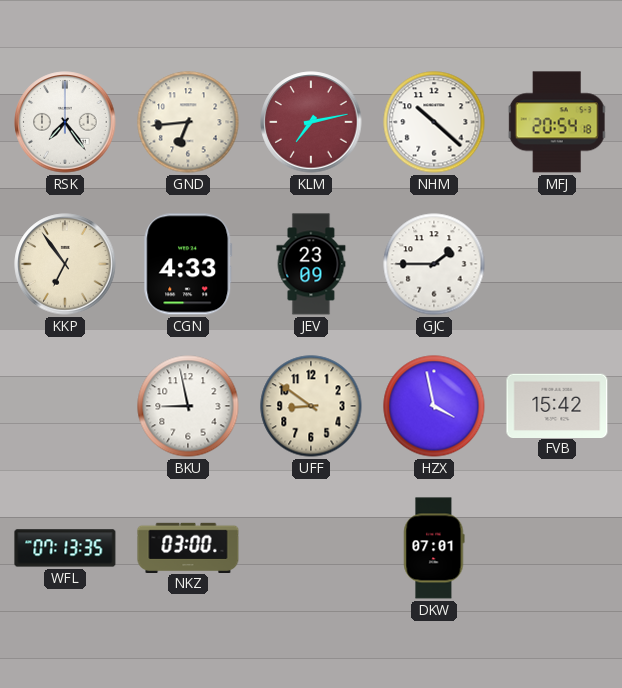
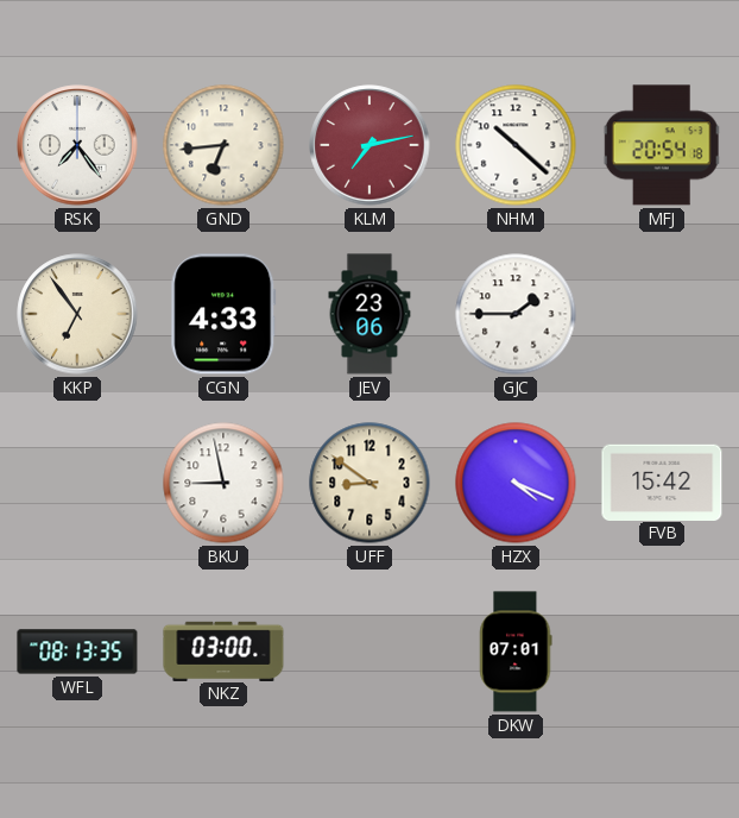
JEV: 23:09 -> 23:06 (369, 314)
HZX: 3:58 -> 4:19 (516, 483)
WFL: 07:13 -> 08:13 (77, 652)
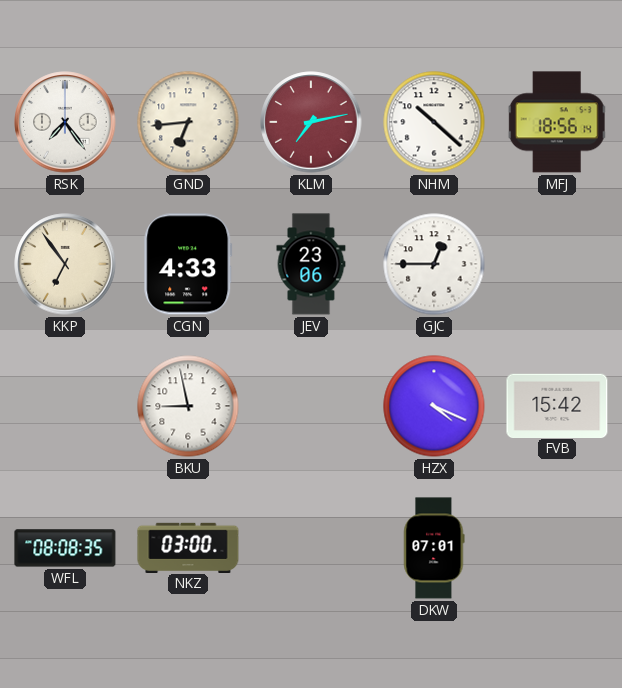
MFJ: 20:54 -> 18:56 (557, 122)
GJC: 1:45 -> 12:45 (434, 264)
UFF: 8:51 -> none (369, 483)
WFL: 08:13 -> 08:08 (65, 548)
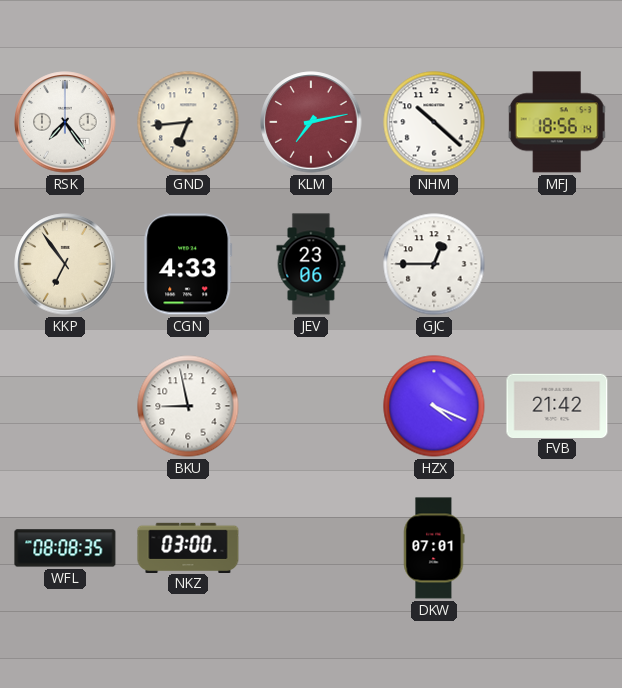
FVB: 15:42 -> 21:42 (557, 405)
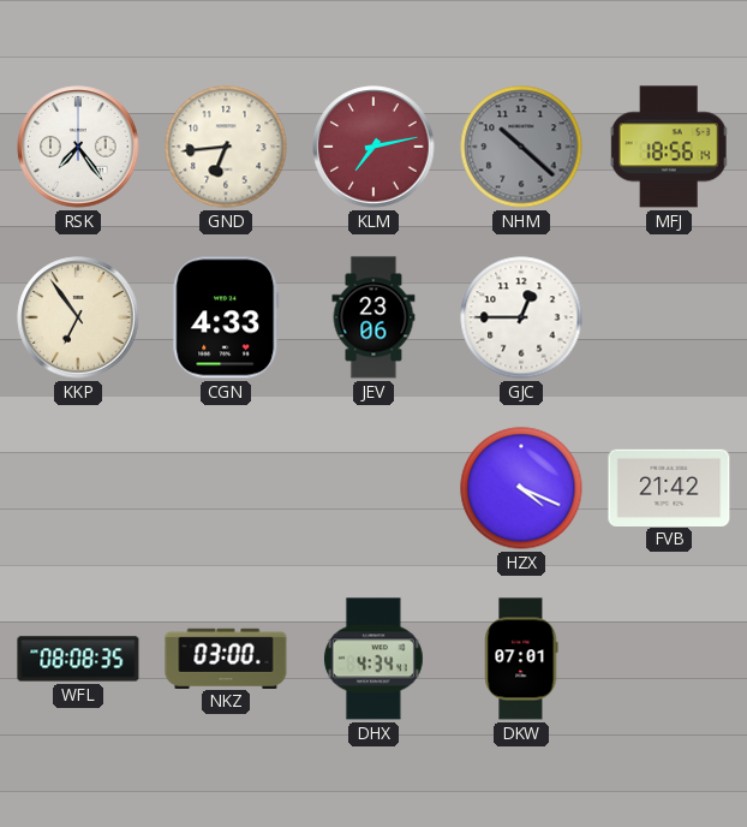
NHM dial: white -> grey (521, 147)
BKU: 8:58 -> none (188, 406)
DHX: none -> 4:34 (374, 659)
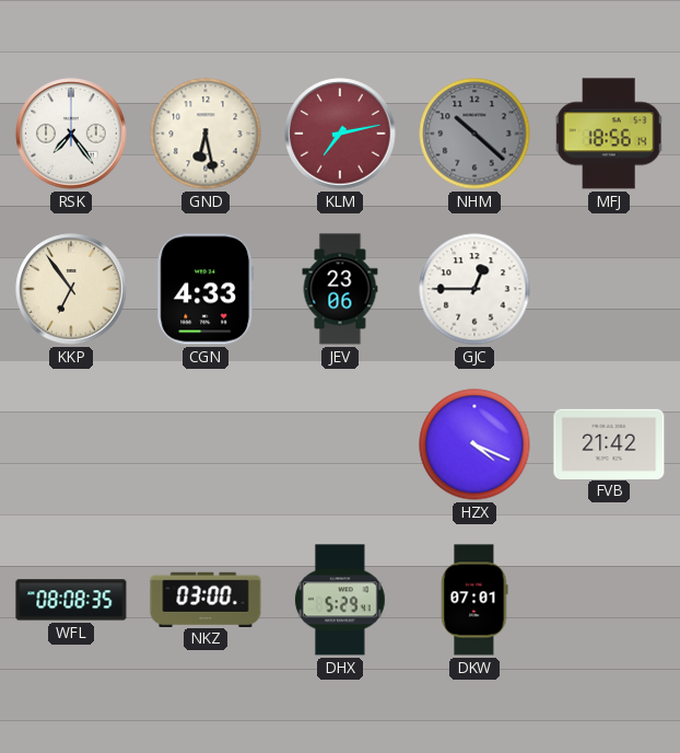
GND: 6:44 -> 6:28 (206, 134)
DHX: 4:34 -> 5:29 (340, 600)
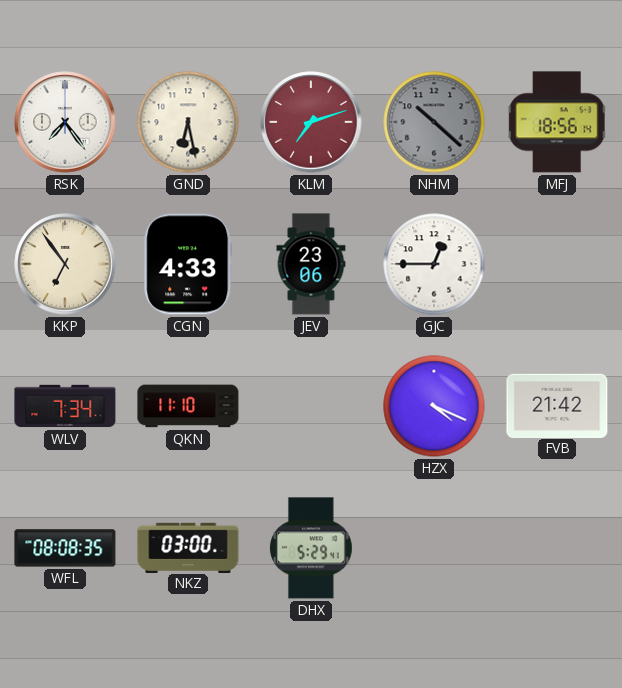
KLM: 7:13 -> 7:12 (311, 122)
WLV: none -> 7:34 (65, 406)
QKN: none -> 11:10 (188, 406)
DKW: 07:01 -> none (474, 600)
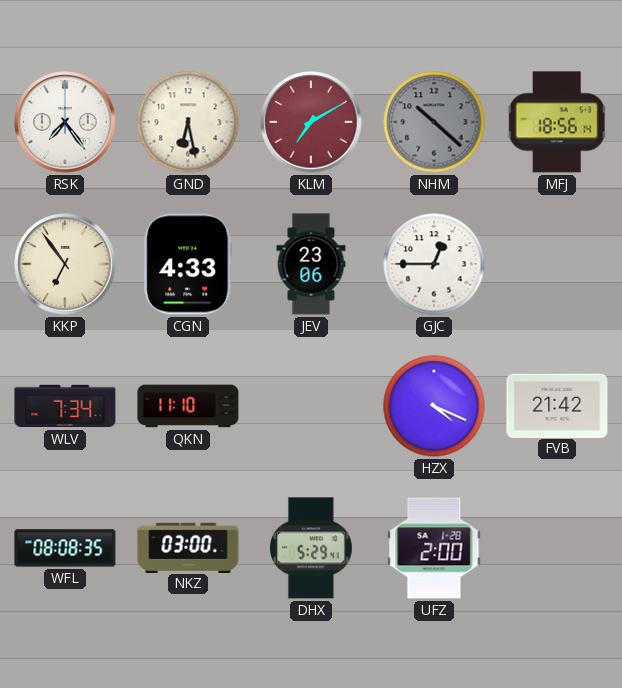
KLM: 7:12 -> 7:10 (311, 122)
UFZ: none -> 2:00 (434, 548)
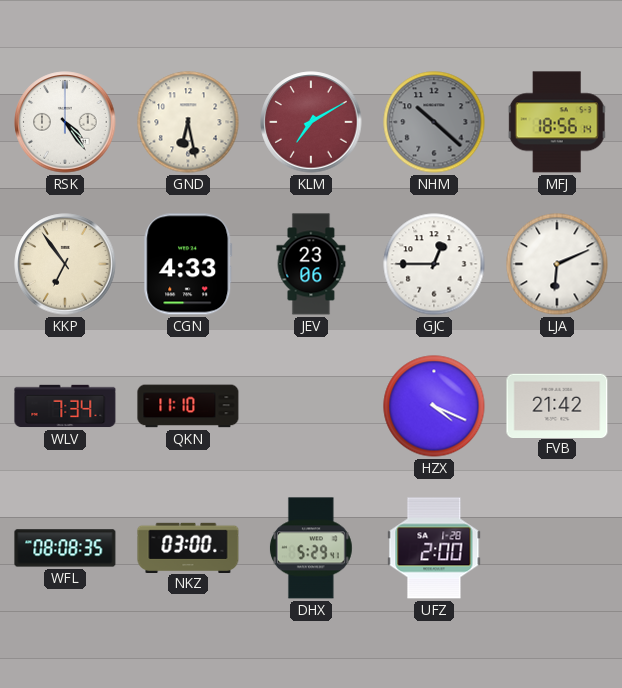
RSK: 7:24 -> 4:24 (65, 122)
LJA: none -> 6:11 (557, 264)
